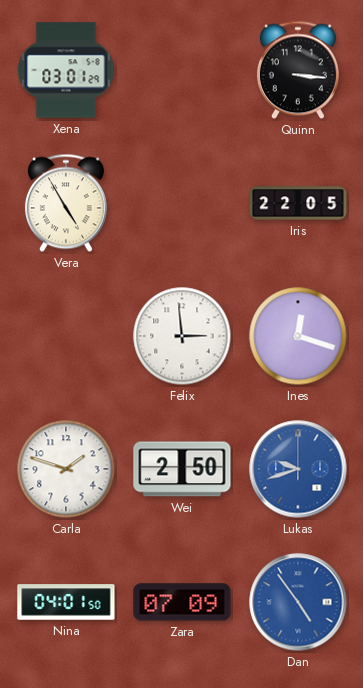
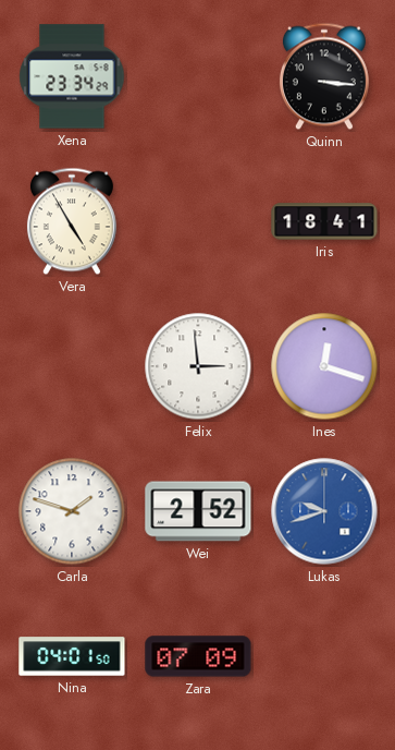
Xena: 03:01 -> 23:34 (72, 76)
Iris: 22:05 -> 18:41 (324, 221)
Wei: 2:50 -> 2:52 (198, 511)
Dan: 4:54 -> none (298, 602)
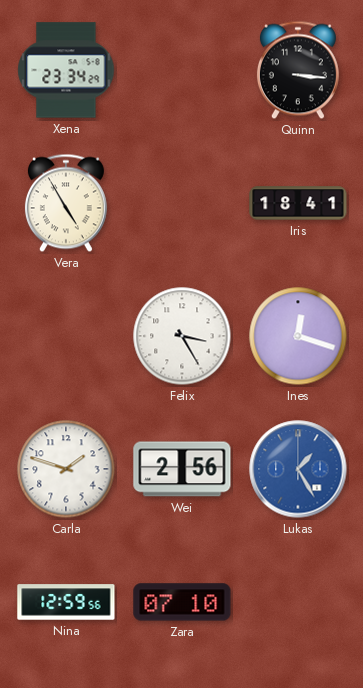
Felix: 2:59 -> 3:25 (182, 336)
Wei: 2:52 -> 2:56 (182, 469)
Lukas: 9:42 -> 1:25 (298, 469)
Nina: 04:01 -> 12:59 (66, 602)
Zara: 07:09 -> 07:10 (182, 602)
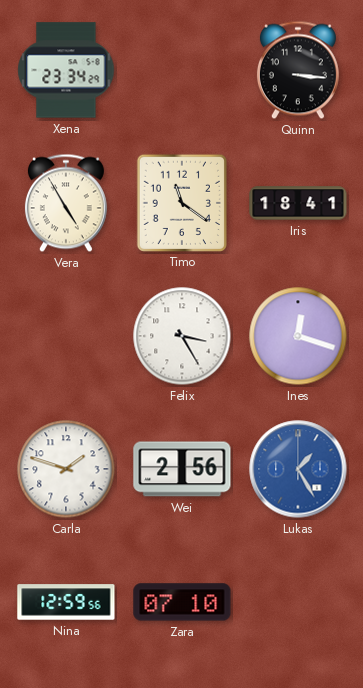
Timo: none -> 11:21 (182, 202)
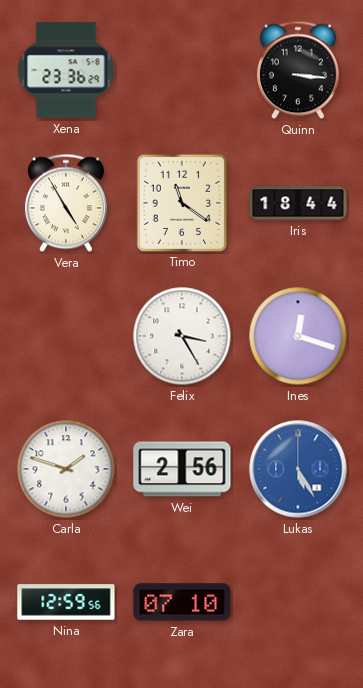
Xena: 23:34 -> 23:36 (66, 70)
Iris: 18:41 -> 18:44 (298, 203)
Lukas: 1:25 -> 5:25 (298, 469)
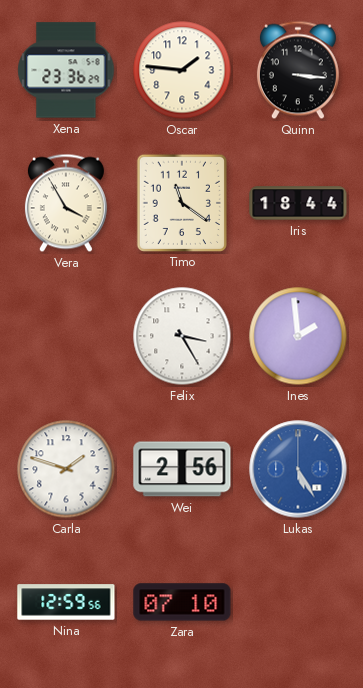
Oscar: none -> 1:46 (182, 70)
Vera: 4:55 -> 3:55 (66, 203)
Ines: 12:18 -> 1:59 (298, 336)
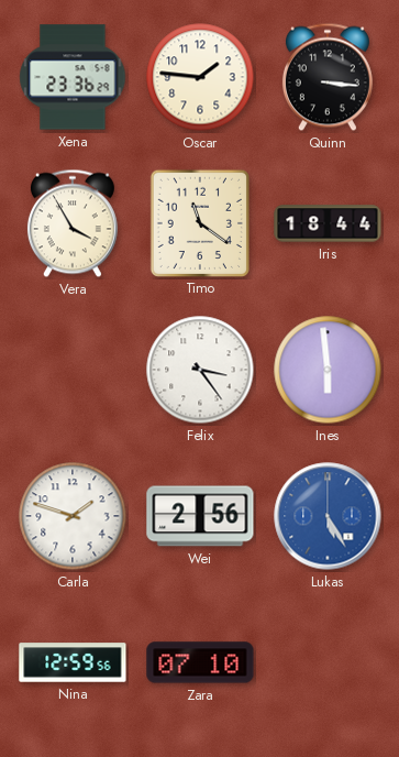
Felix: 3:25 -> 3:24 (200, 370)
Ines: 1:59 -> 5:59 (328, 370)
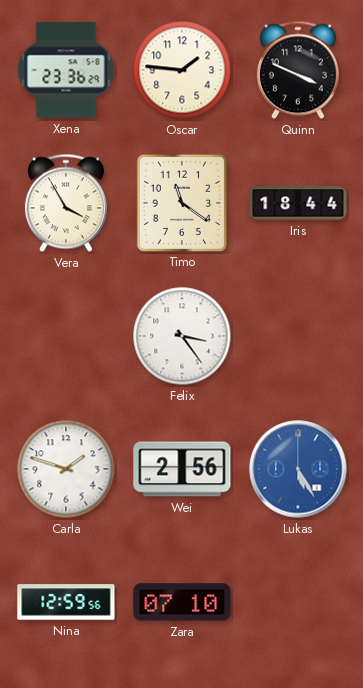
Quinn: 3:16 -> 3:49 (298, 70)
Ines: 5:59 -> none (328, 370)
